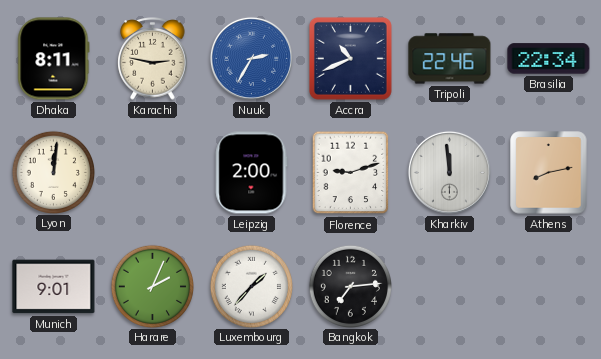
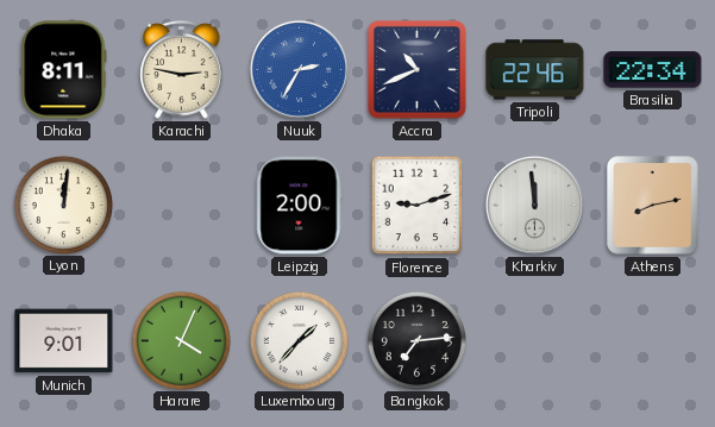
Harare: 2:04 -> 4:04 (181, 340)
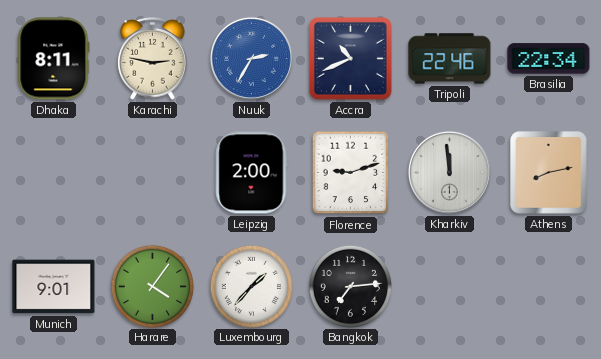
Lyon: 12:01 -> none (63, 205)
Harare: 4:04 -> 4:06 (152, 286)
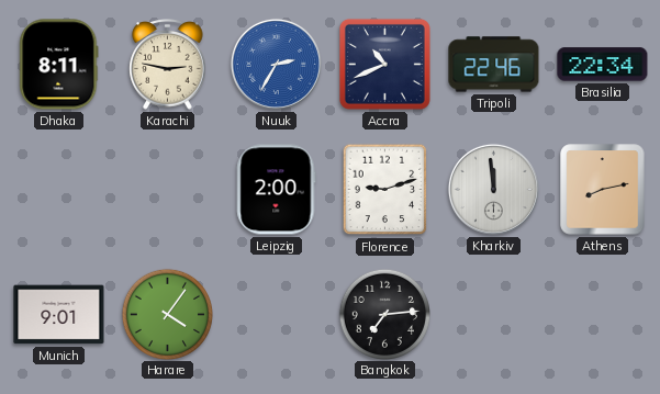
Luxembourg: 1:37 -> none (251, 286)
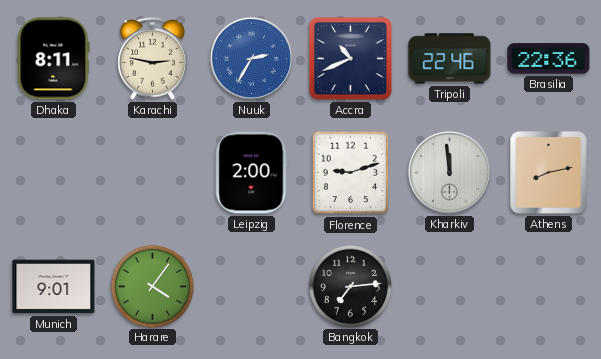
Brasilia: 22:34 -> 22:36 (549, 59)
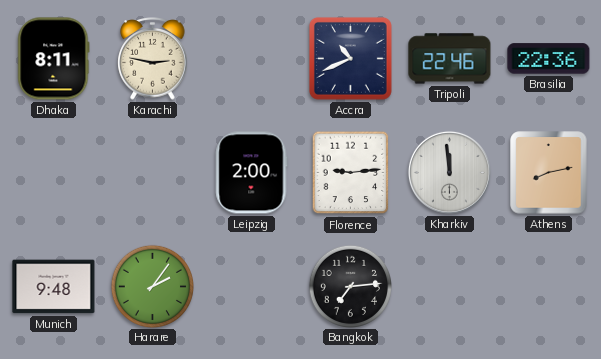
Nuuk: 2:35 -> none (251, 58)
Florence: 9:12 -> 9:14 (351, 173)
Munich: 9:01 -> 9:48 (54, 287)
Harare: 4:06 -> 2:06 (152, 286)
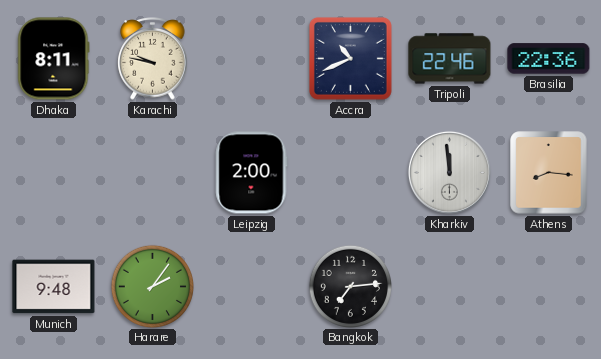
Karachi: 2:47 -> 9:47 (153, 59)
Florence: 9:14 -> none (351, 173)
Athens: 8:13 -> 8:16 (549, 173)
